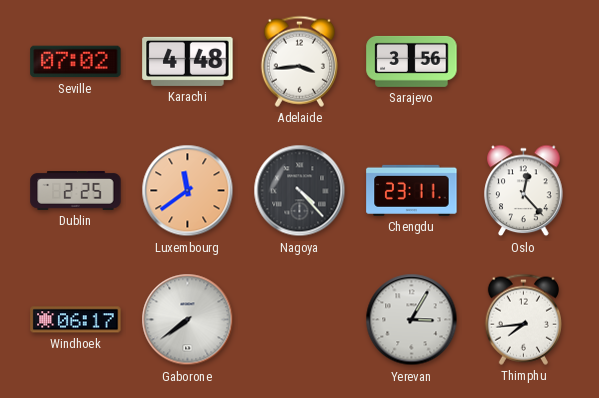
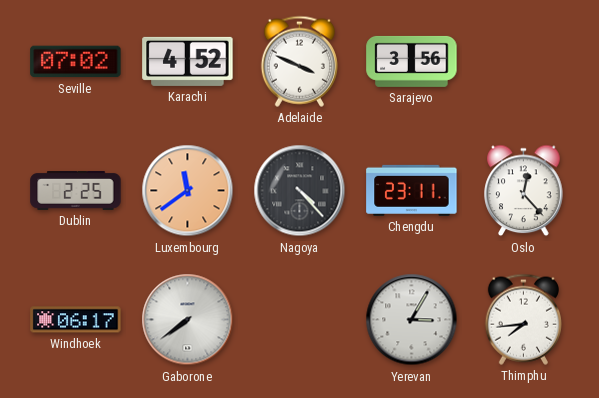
Karachi: 4:48 -> 4:52 (188, 61)
Adelaide: 3:44 -> 3:49 (299, 61)
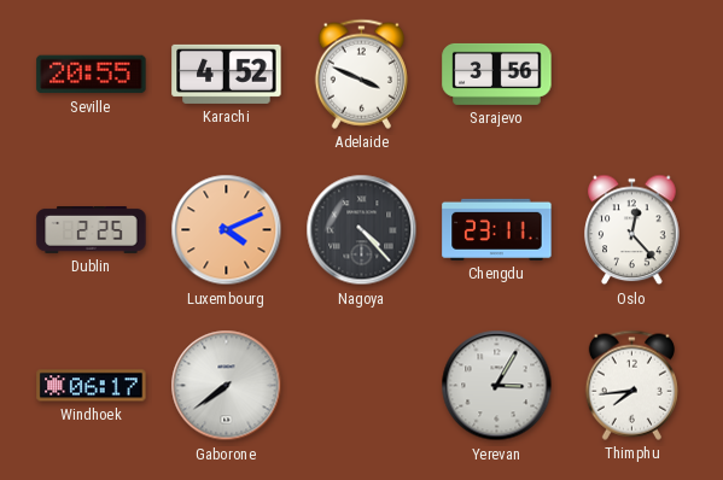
Seville: 07:02 -> 20:55 (92, 75)
Luxembourg: 11:39 -> 4:11 (227, 230)
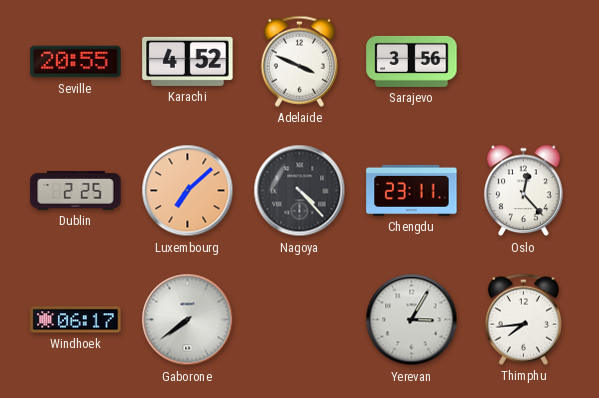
Luxembourg: 4:11 -> 7:08 (188, 191)
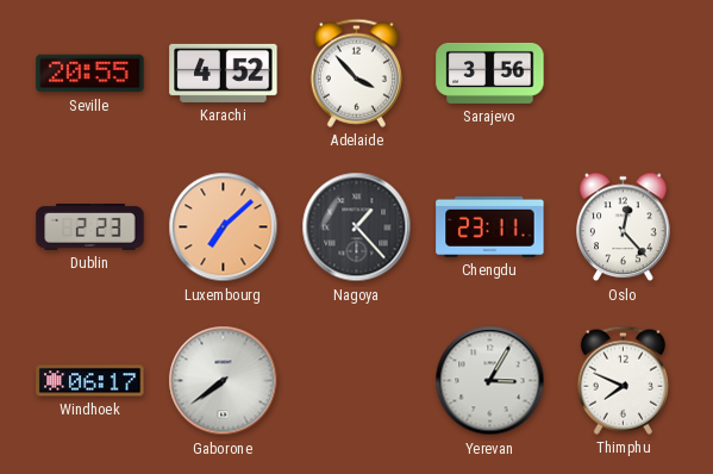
Adelaide: 3:49 -> 3:53 (356, 73)
Dublin: 2:25 -> 2:23 (90, 227)
Nagoya: 4:23 -> 1:23 (357, 227)
Thimphu: 7:44 -> 7:49 (623, 380)
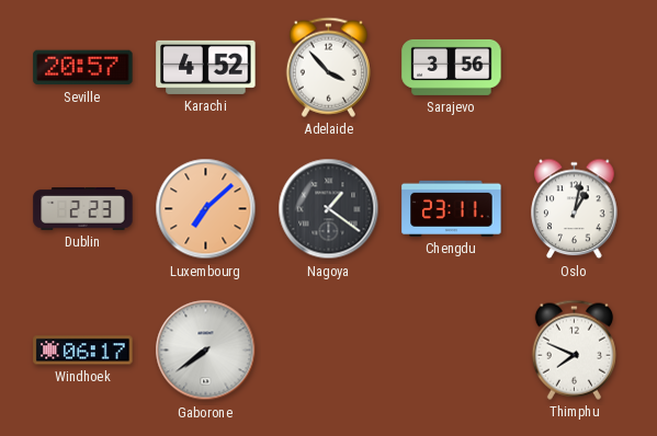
Seville: 20:55 -> 20:57 (83, 68)
Nagoya: 1:23 -> 1:21 (329, 209)
Oslo: 12:23 -> 1:02 (575, 209)
Yerevan: 3:05 -> none (490, 381)
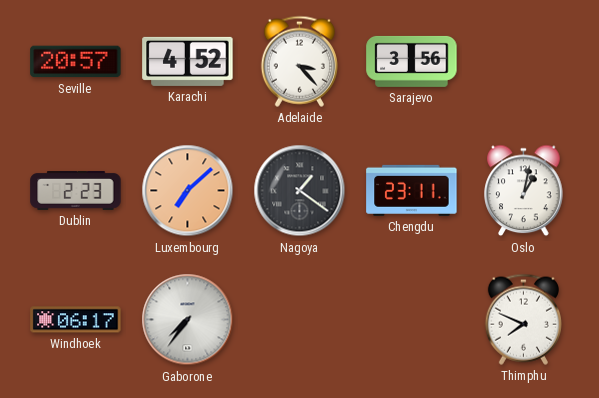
Adelaide: 3:53 -> 3:23 (299, 61)
Gaborone: 7:39 -> 7:36 (188, 320)
